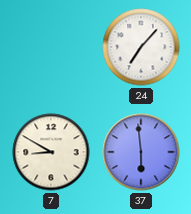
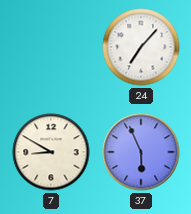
37: 5:59 -> 5:56 (141, 152)
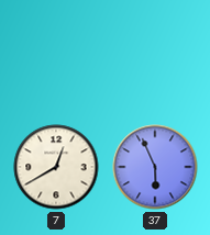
24: 7:07 -> none (141, 47)
7: 8:50 -> 12:40 (56, 167)
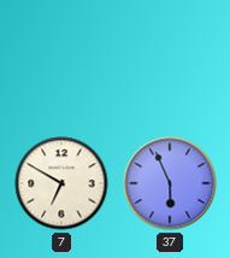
7: 12:40 -> 6:50 (61, 183)
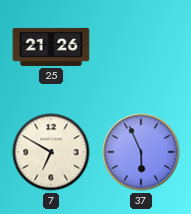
25: none -> 21:26 (51, 47)
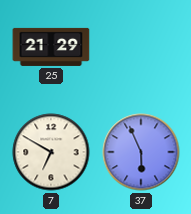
25: 21:26 -> 21:29 (51, 47)
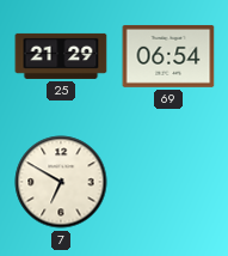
69: none -> 06:54 (168, 56)
37: 5:56 -> none (141, 152)
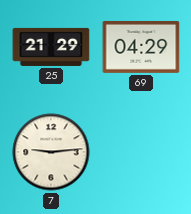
69: 06:54 -> 04:29 (141, 47)
7: 6:50 -> 9:14 (51, 152)
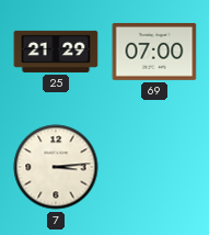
69: 04:29 -> 07:00 (154, 52)
7: 9:14 -> 3:14 (56, 167)
